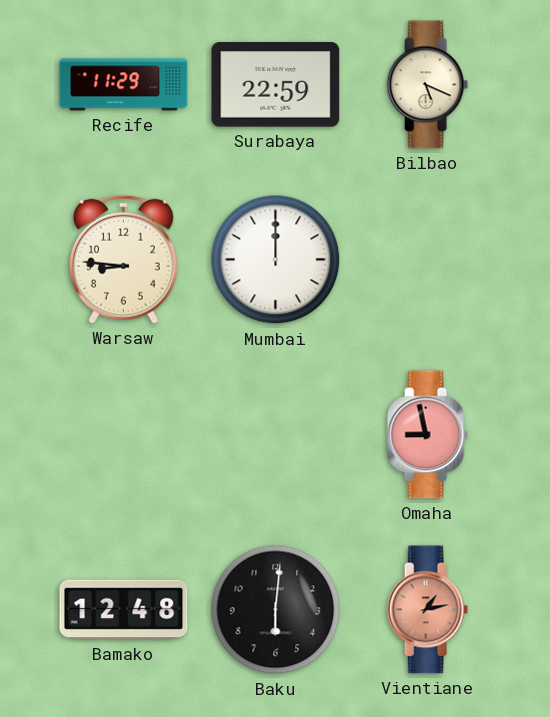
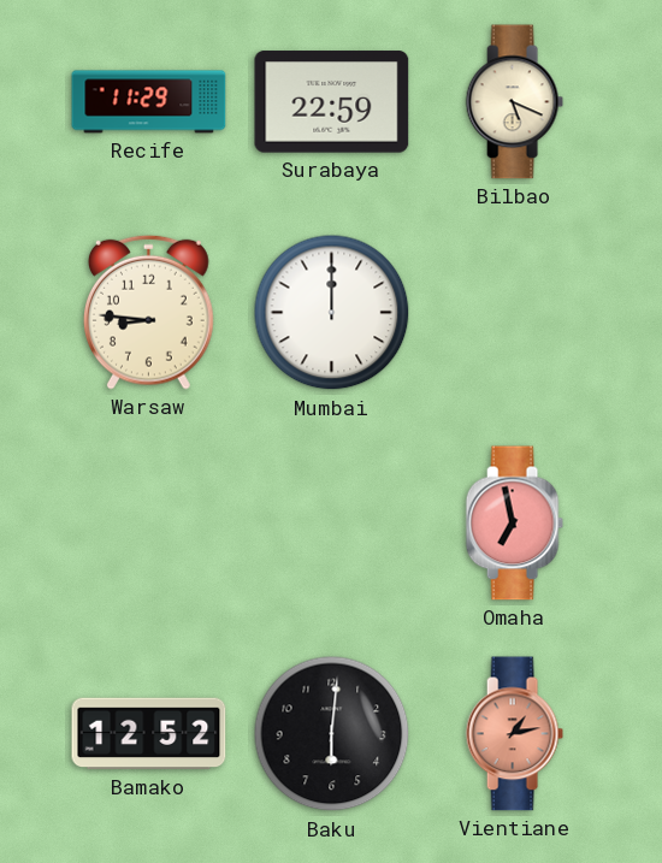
Omaha: 8:58 -> 6:58 (514, 524)
Bamako: 12:48 -> 12:52 (149, 734)
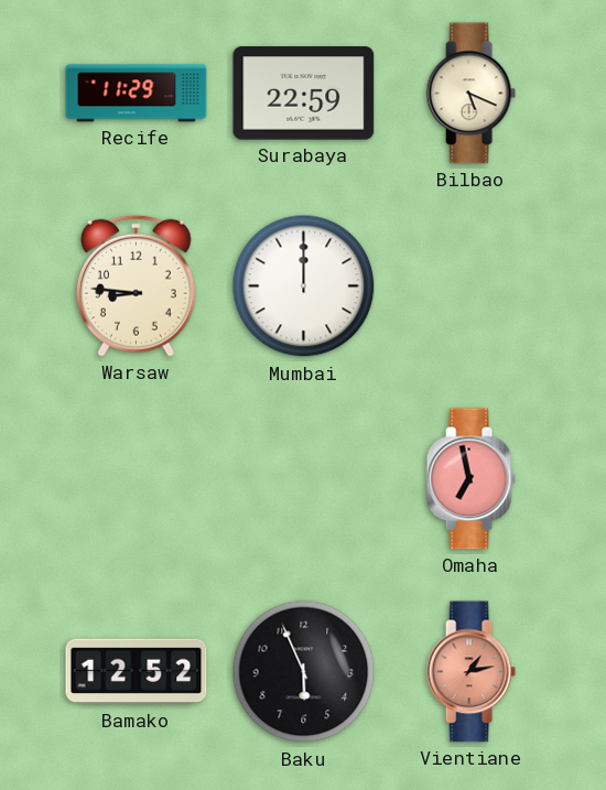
Baku: 6:01 -> 5:56 (304, 672)
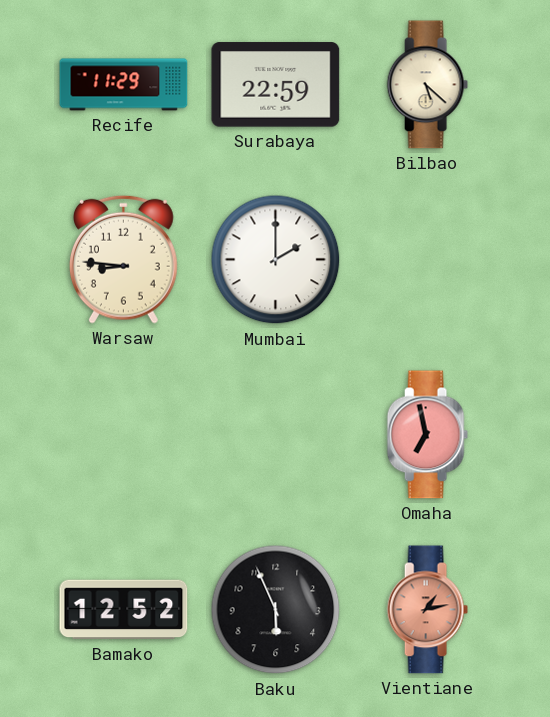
Bilbao: 5:19 -> 5:22 (427, 85)
Mumbai: 12:00 -> 2:00 (276, 260)
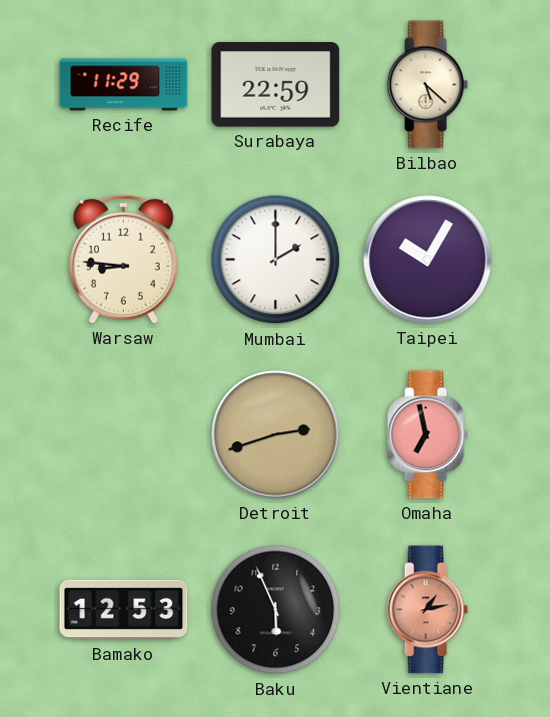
Taipei: none -> 10:05 (428, 260)
Detroit: none -> 2:42 (276, 435)
Bamako: 12:52 -> 12:53 (124, 610)
